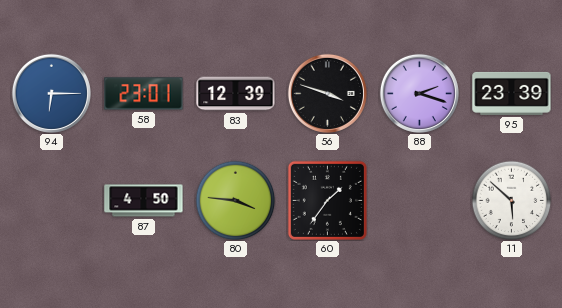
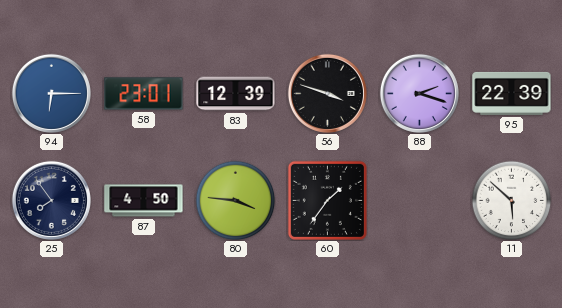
95: 23:39 -> 22:39 (512, 93)
25: none -> 7:54 (51, 200)
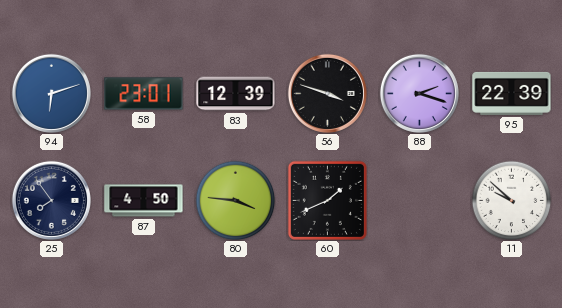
94: 6:15 -> 6:12 (51, 93)
60: 1:36 -> 1:41 (327, 200)
11: 5:52 -> 9:52 (511, 200)
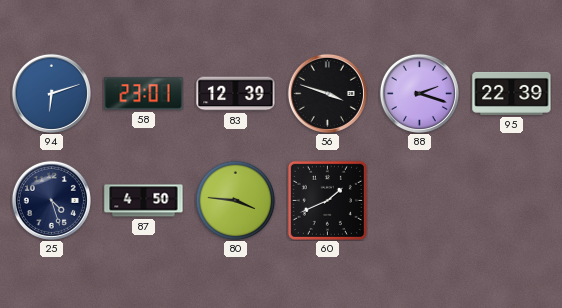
25: 7:54 -> 4:27 (51, 200)
11: 9:52 -> none (511, 200)
